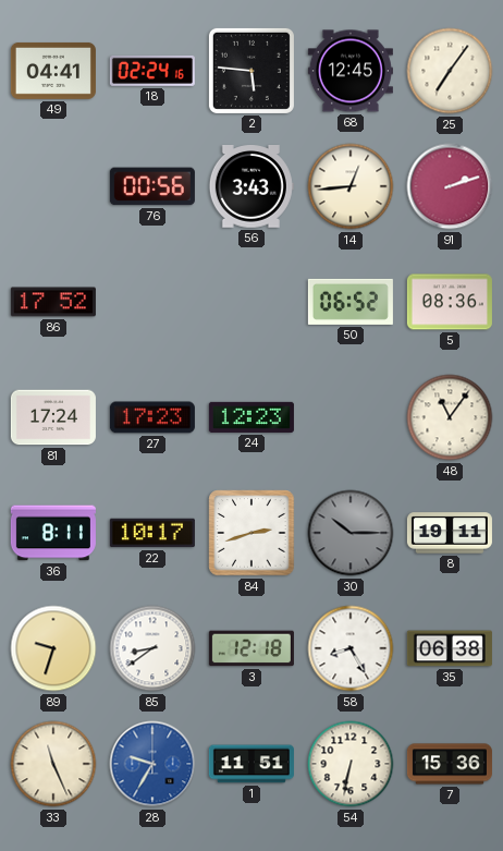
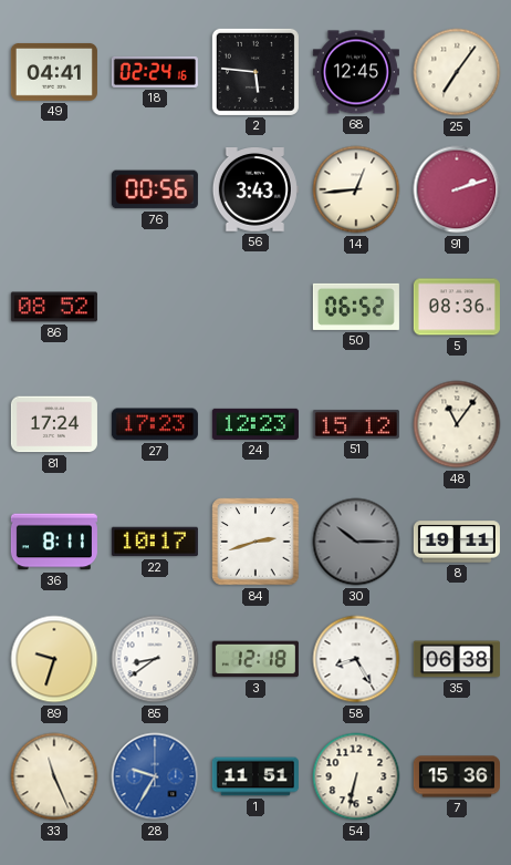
86: 17:52 -> 08:52 (54, 307)
51: none -> 15:12 (356, 424)
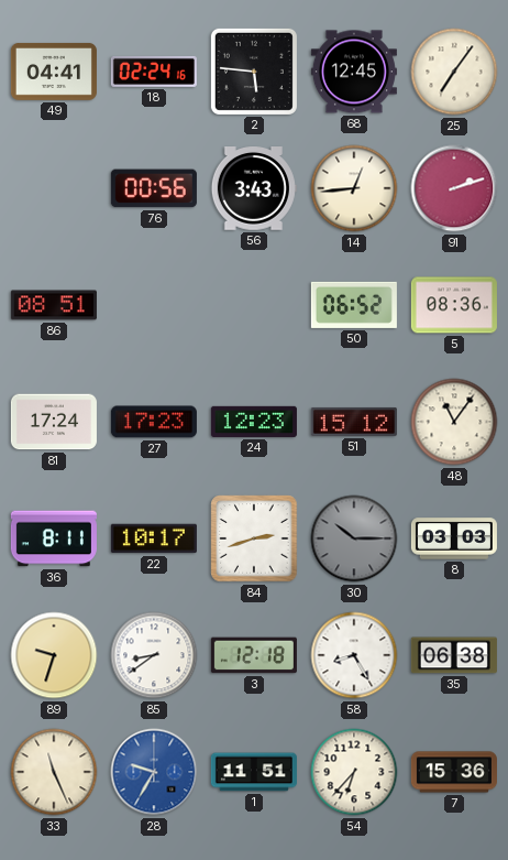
86: 08:52 -> 08:51 (54, 305)
8: 19:11 -> 03:03 (454, 538)
54: 6:32 -> 6:37 (354, 772)
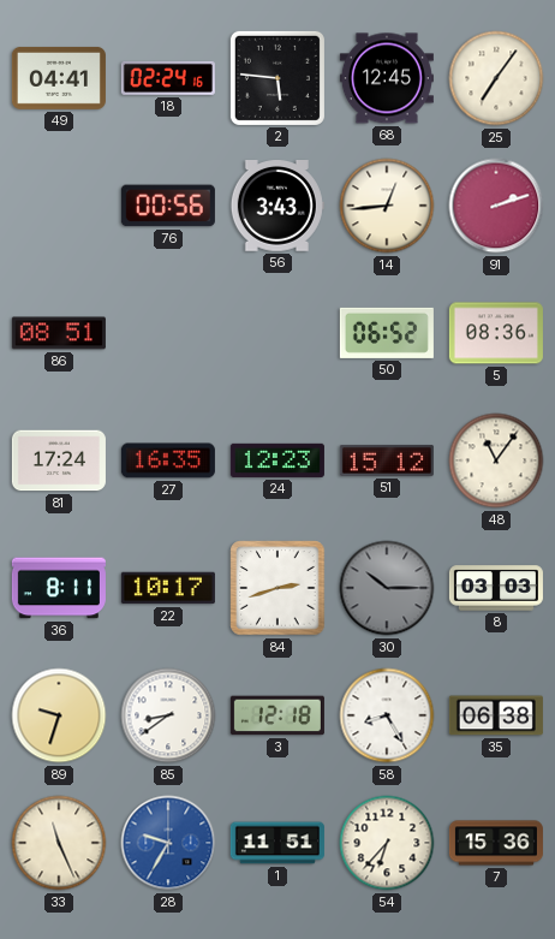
27: 17:23 -> 16:35 (168, 460)
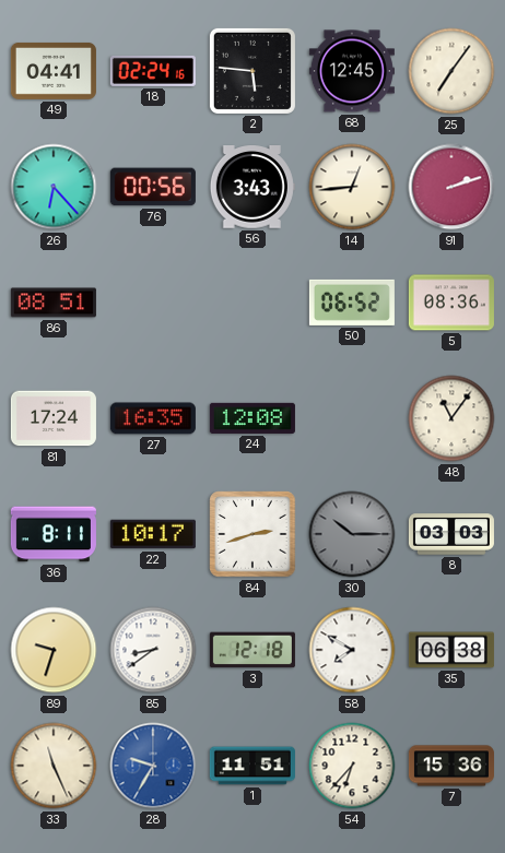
26: none -> 6:23 (54, 187)
24: 12:23 -> 12:08 (252, 418)
51: 15:12 -> none (387, 460)
58: 8:25 -> 7:50 (352, 650)
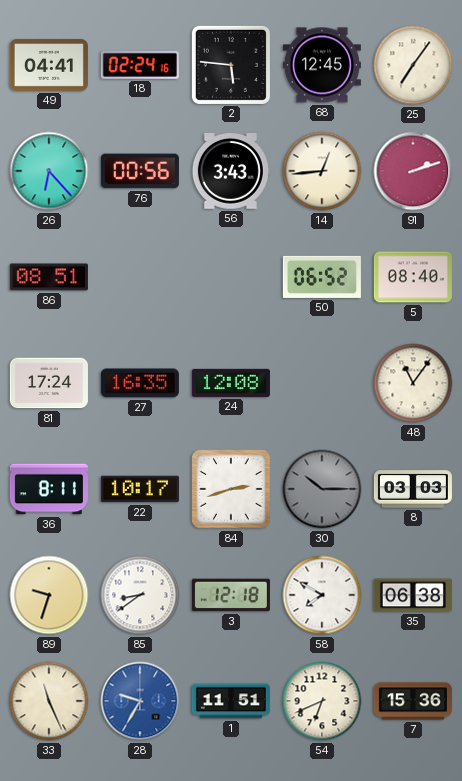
5: 08:36 -> 08:40 (413, 277)
54: 6:37 -> 6:41 (322, 701)
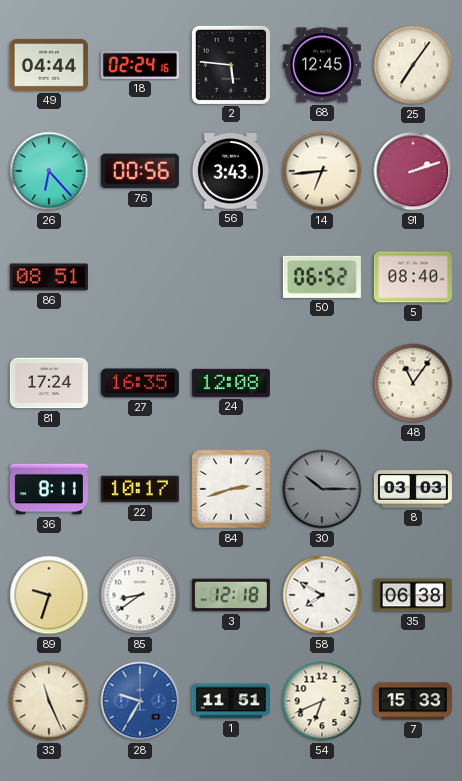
49: 04:41 -> 04:44 (49, 65)
14: 12:44 -> 6:44 (322, 171)
7: 15:36 -> 15:33 (413, 701)
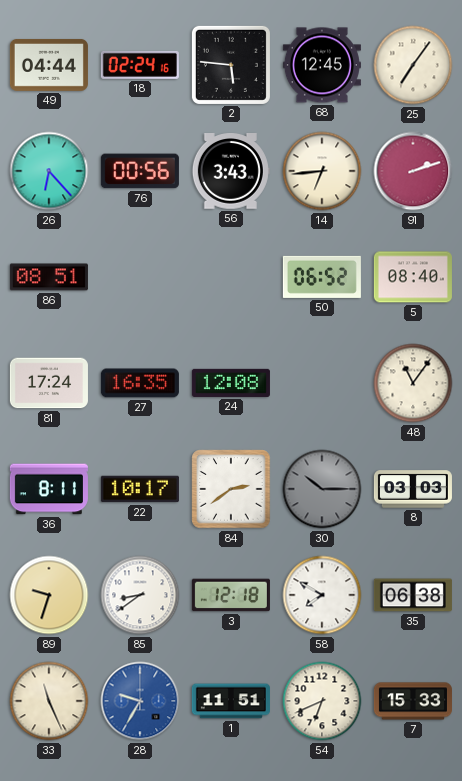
84: 2:42 -> 2:39 (231, 489)
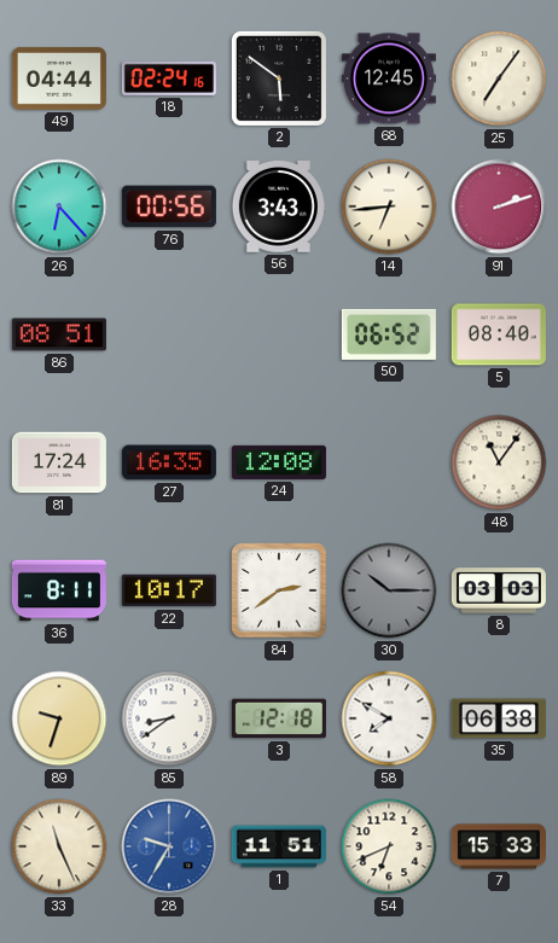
2: 5:46 -> 5:51 (279, 78)
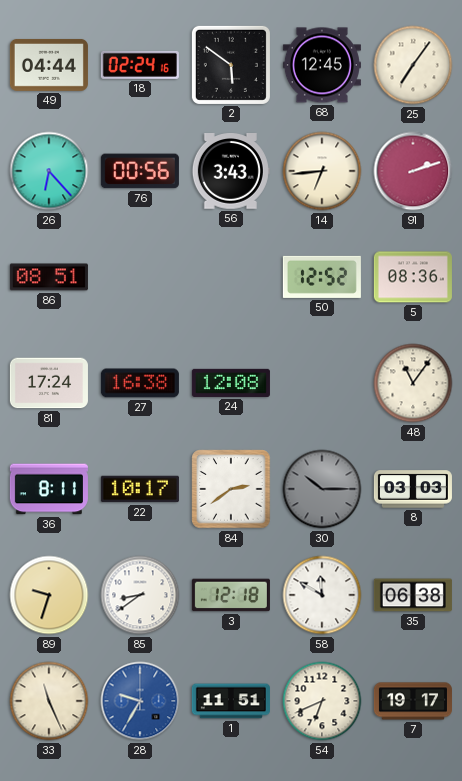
50: 06:52 -> 12:52 (322, 277)
5: 08:40 -> 08:36 (413, 277)
27: 16:35 -> 16:38 (140, 383)
58: 7:50 -> 11:50 (322, 595)
7: 15:33 -> 19:17 (413, 701)
